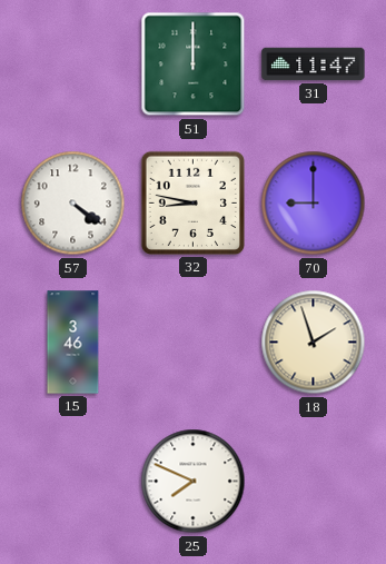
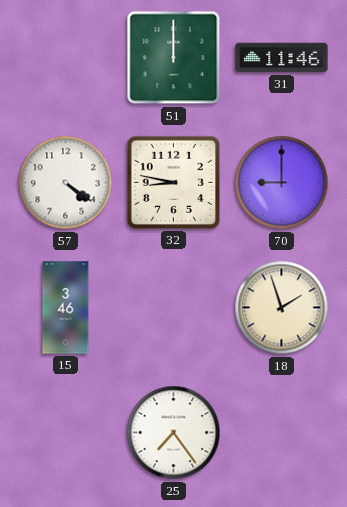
31: 11:47 -> 11:46 (282, 58)
25: 7:49 -> 7:24 (174, 433)
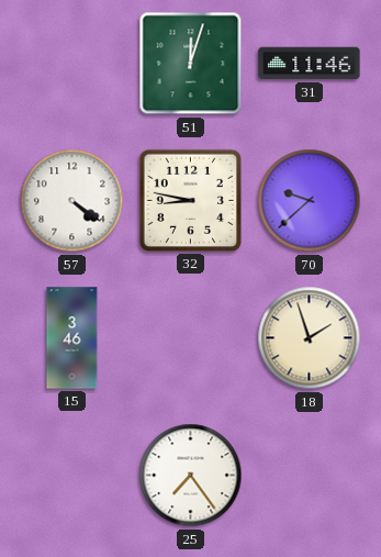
51: 12:00 -> 12:03 (191, 64)
70: 9:00 -> 9:38 (310, 201)
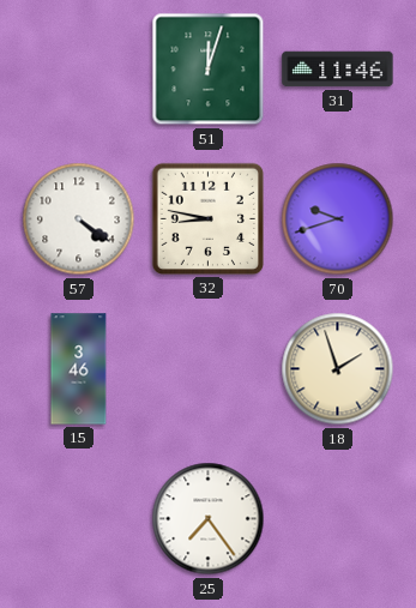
70: 9:38 -> 9:42 (338, 219)
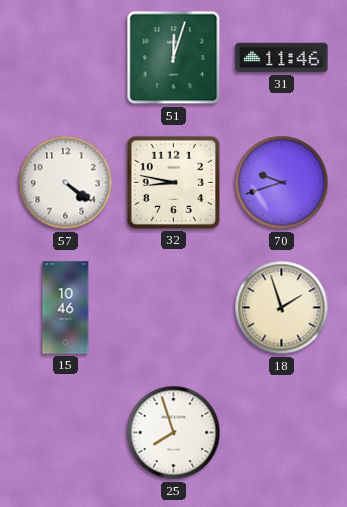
15: 3:46 -> 10:46 (66, 308)
25: 7:24 -> 7:57 (174, 433)
